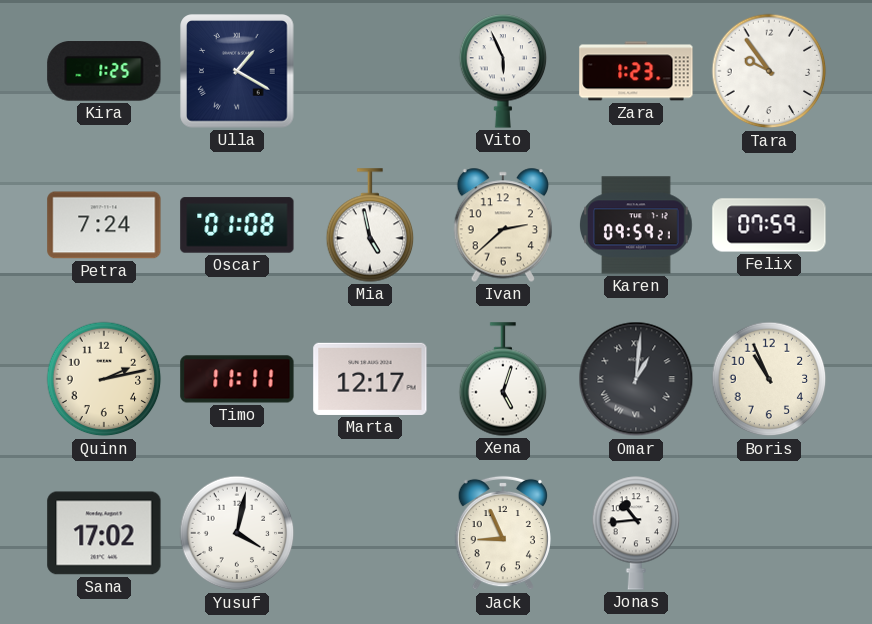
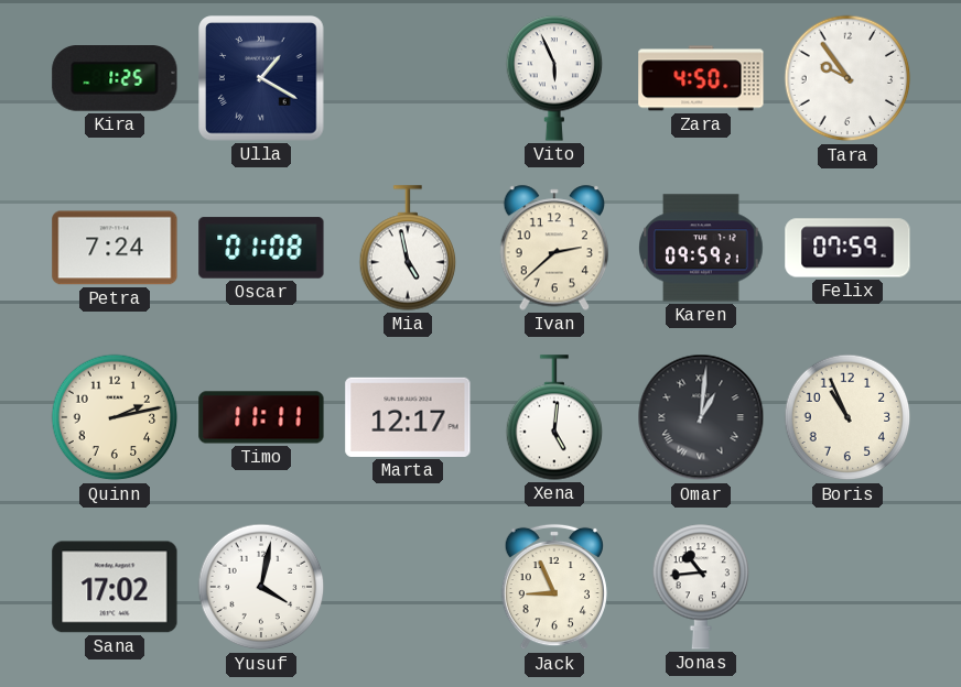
Zara: 1:23 -> 4:50 (701, 78)
Xena: 5:03 -> 5:01 (554, 417)
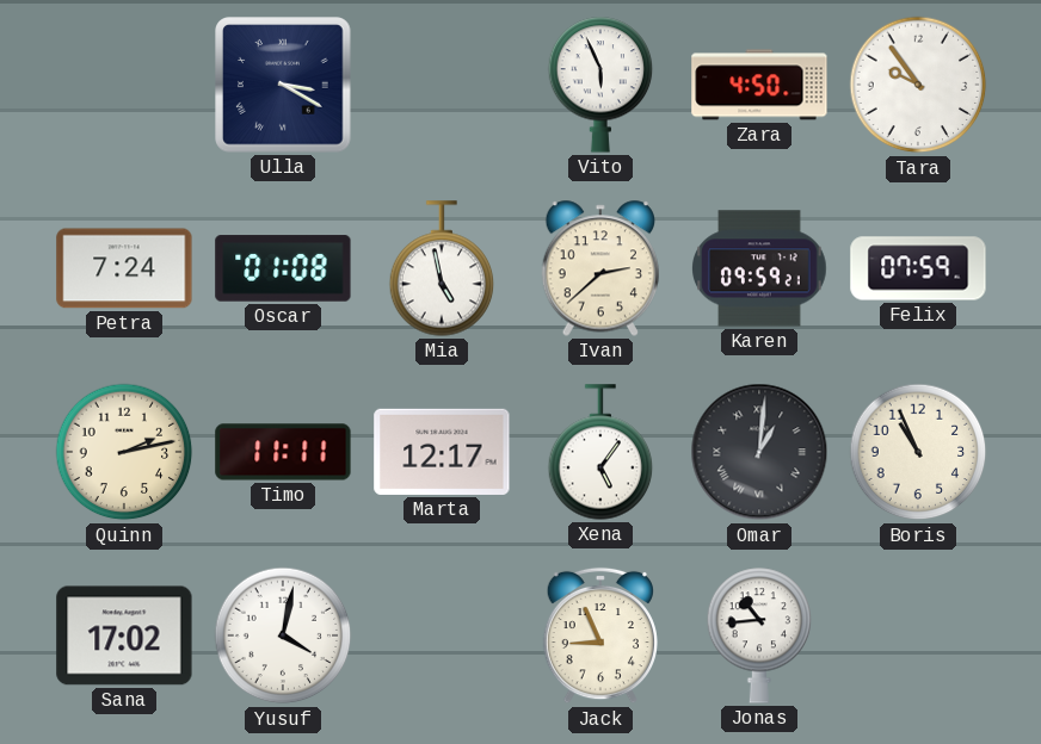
Kira: 1:25 -> none (115, 79)
Ulla: 1:20 -> 3:20 (283, 85)
Xena: 5:01 -> 5:06 (600, 452)
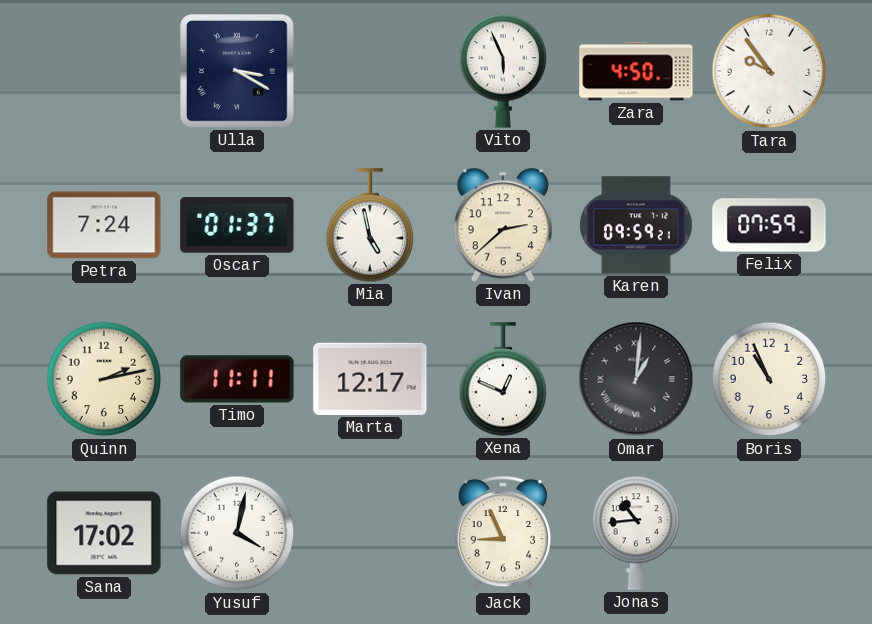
Oscar: 01:08 -> 01:37 (237, 225)
Xena: 5:06 -> 12:49 (503, 379)
